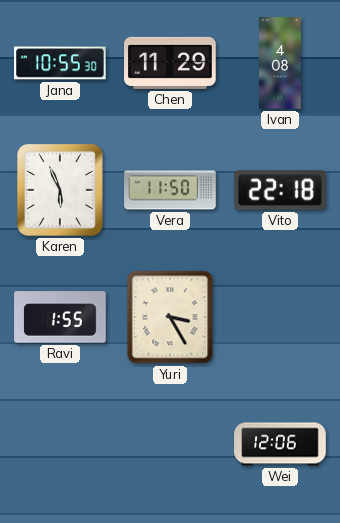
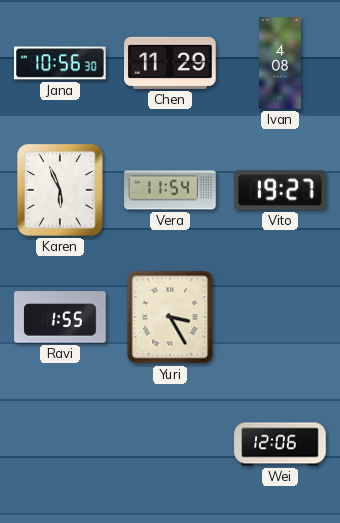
Jana: 10:55 -> 10:56 (60, 63)
Vera: 11:50 -> 11:54 (170, 190)
Vito: 22:18 -> 19:27 (280, 190)
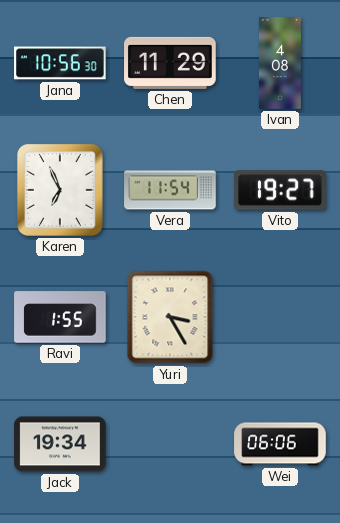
Karen: 5:56 -> 6:56 (60, 190)
Jack: none -> 19:34 (60, 444)
Wei: 12:06 -> 06:06 (280, 444)
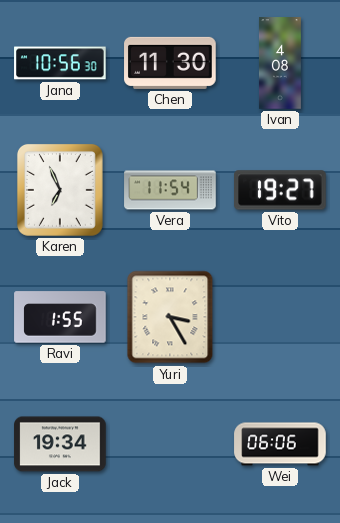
Chen: 11:29 -> 11:30 (170, 63)
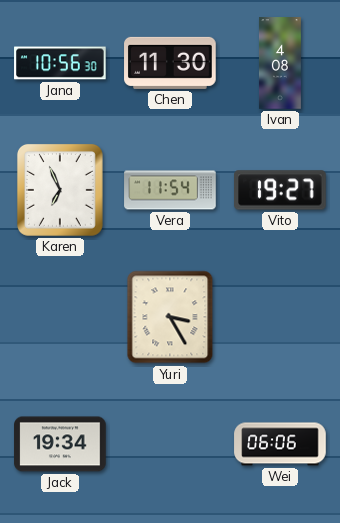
Ravi: 1:55 -> none (60, 317)
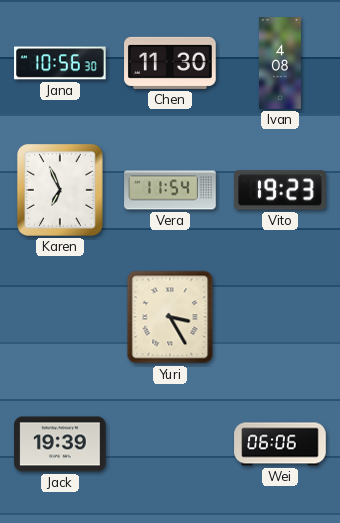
Vito: 19:27 -> 19:23 (280, 190)
Jack: 19:34 -> 19:39 (60, 444)
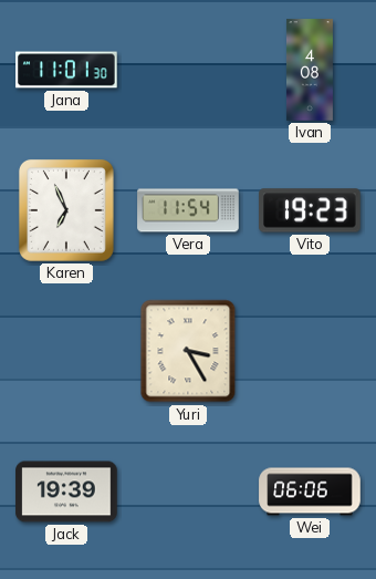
Jana: 10:56 -> 11:01 (66, 70)
Chen: 11:30 -> none (170, 63)
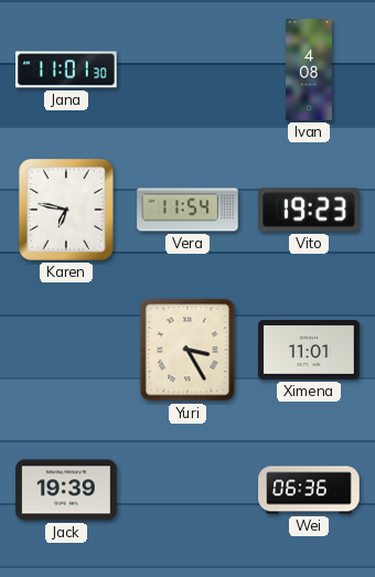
Karen: 6:56 -> 6:47 (66, 210)
Ximena: none -> 11:01 (309, 351)
Wei: 06:06 -> 06:36 (309, 490)
